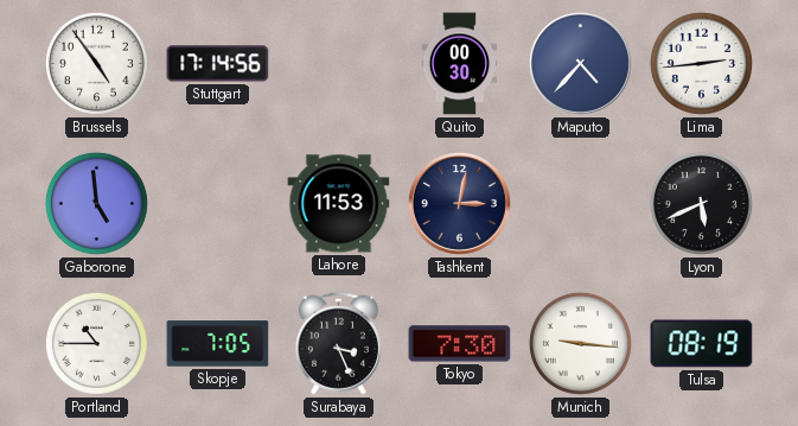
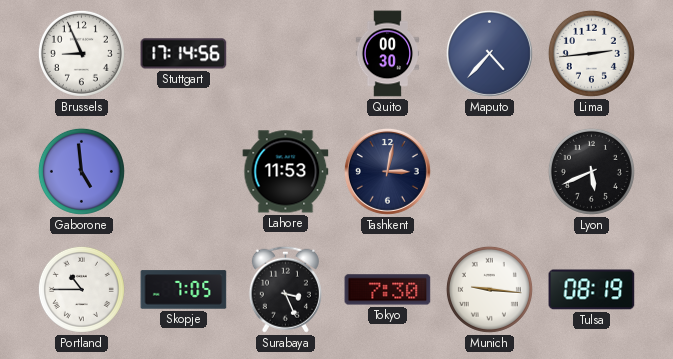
Brussels: 4:54 -> 8:56 (81, 53)
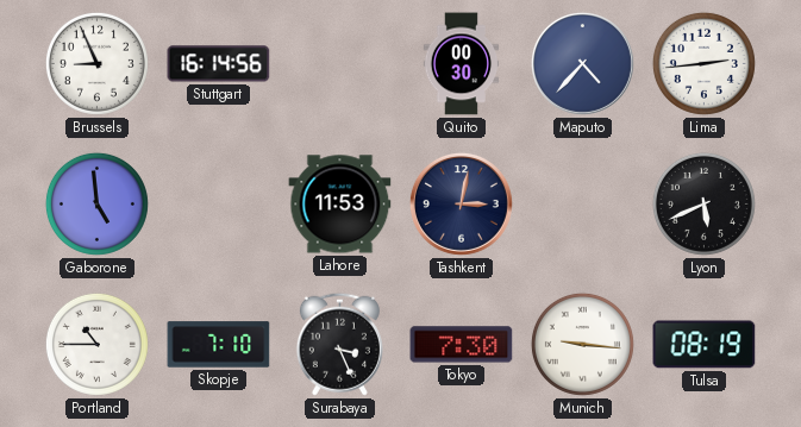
Stuttgart: 17:14 -> 16:14 (219, 64)
Skopje: 7:05 -> 7:10 (219, 345)
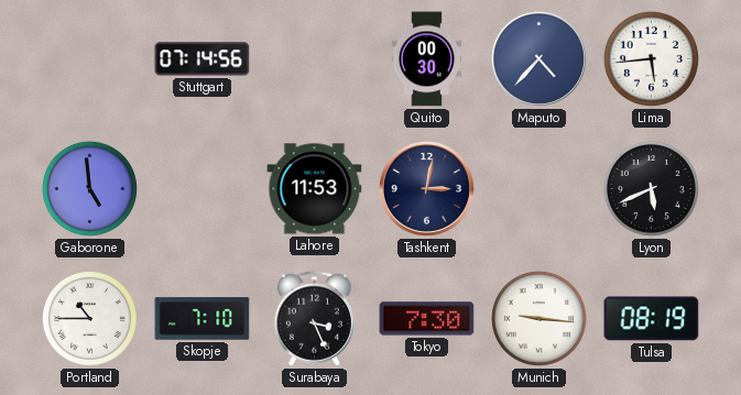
Brussels: 8:56 -> none (96, 63)
Stuttgart: 16:14 -> 07:14 (203, 59)
Lima: 2:44 -> 5:44 (651, 58)
